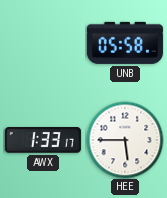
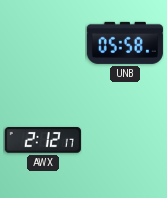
AWX: 1:33 -> 2:12 (43, 141)
HEE: 5:45 -> none (125, 140)
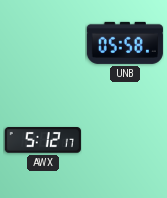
AWX: 2:12 -> 5:12 (43, 141)
